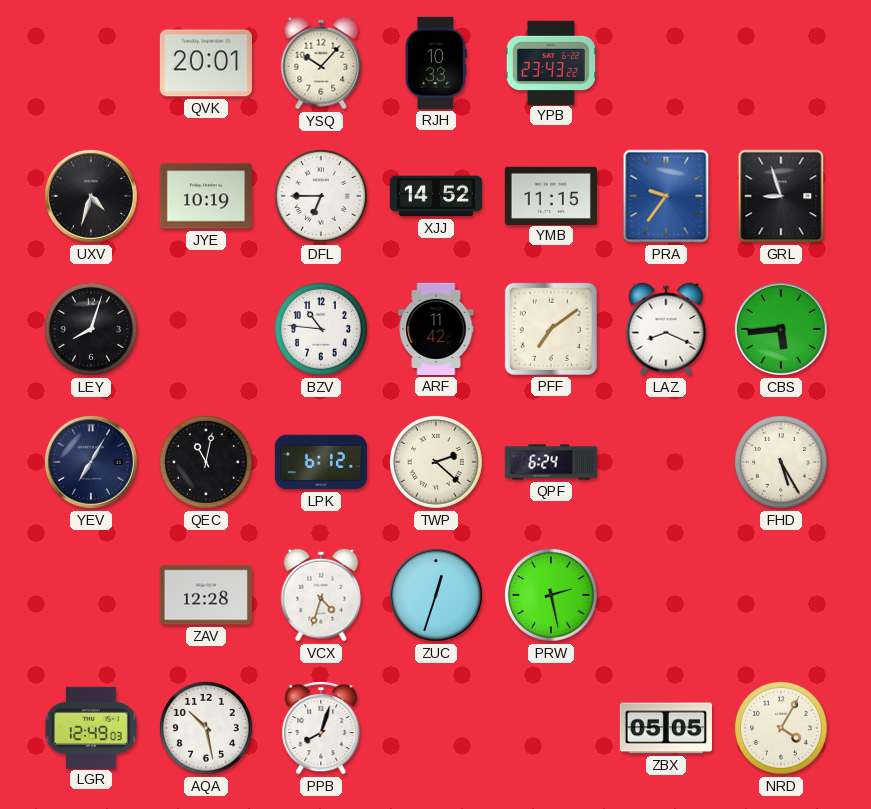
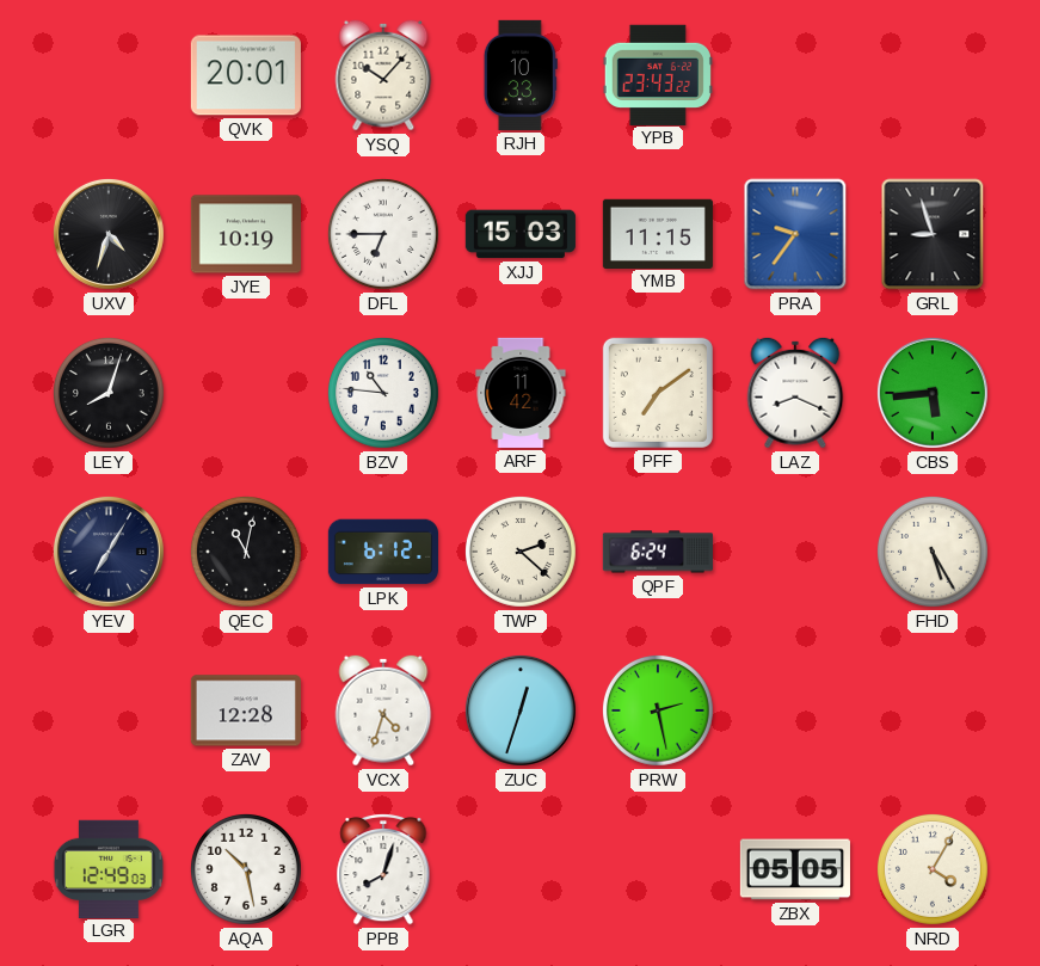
XJJ: 14:52 -> 15:03 (521, 234)
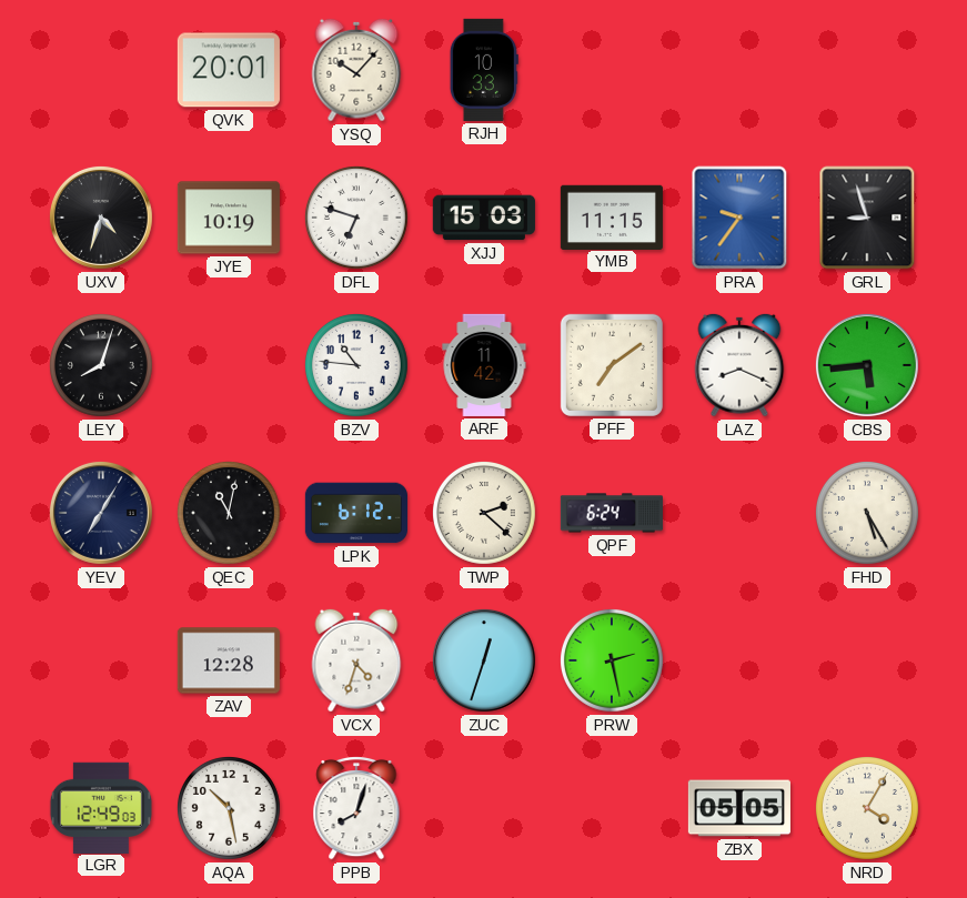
YPB: 23:43 -> none (658, 74)
DFL: 6:45 -> 6:48 (356, 218)
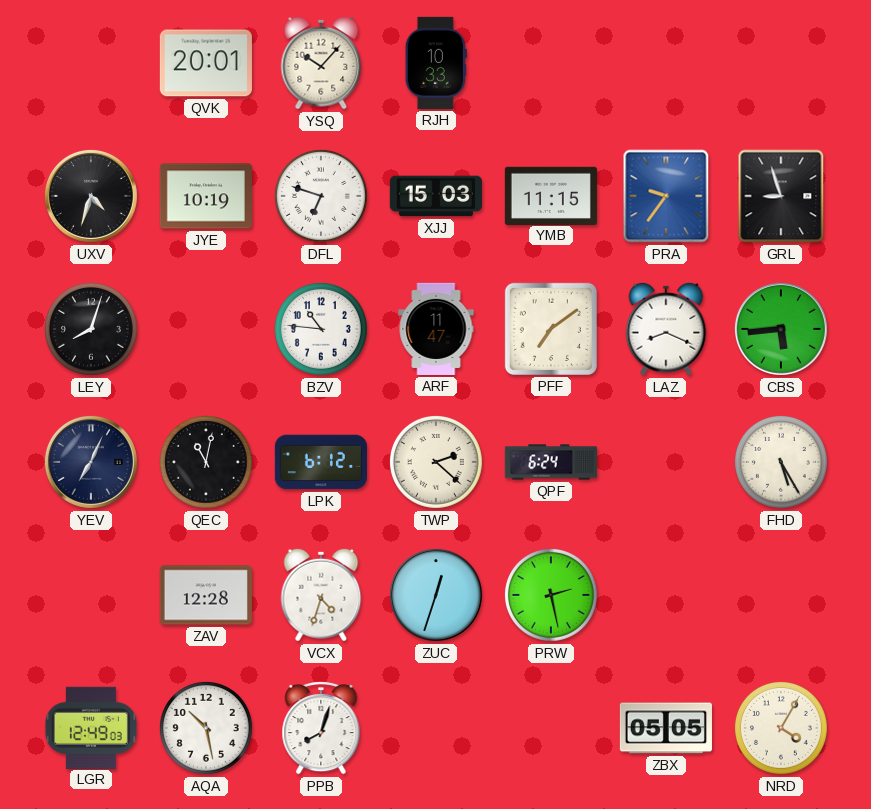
ARF: 11:42 -> 11:47 (436, 329)
YEV: 7:05 -> 7:04 (91, 462)
